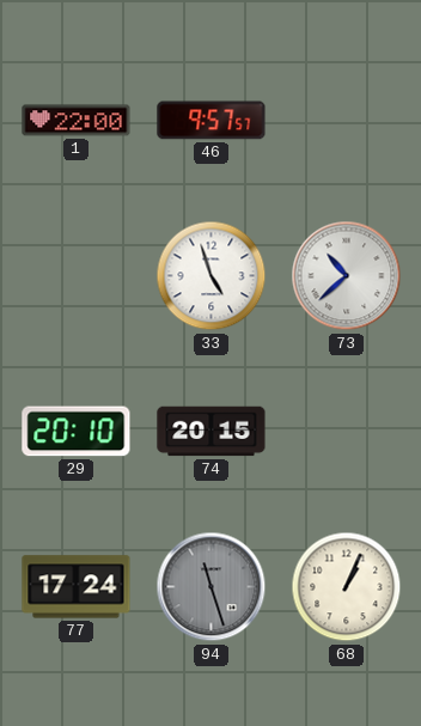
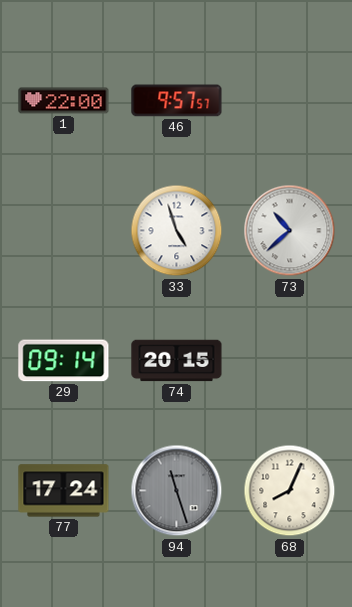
29: 20:10 -> 09:14 (64, 361)
68: 1:04 -> 8:04 (290, 491)
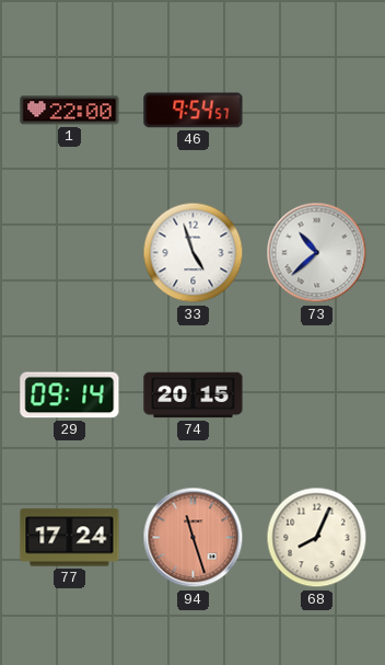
46: 9:57 -> 9:54 (194, 111)
94 dial: grey -> salmon (194, 538)
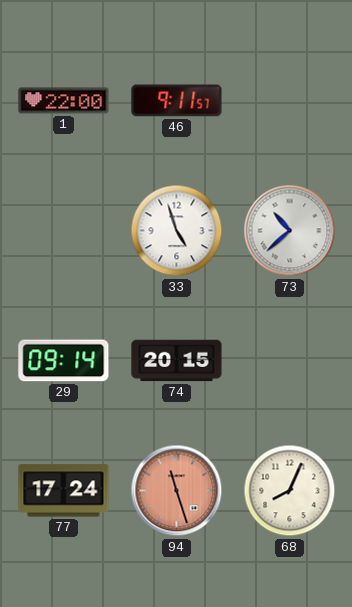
46: 9:54 -> 9:11 (177, 101)
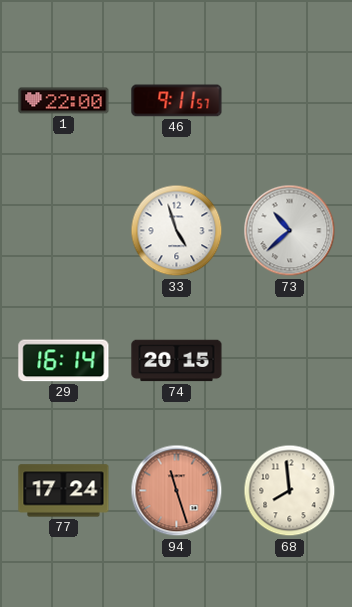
29: 09:14 -> 16:14 (64, 361)
68: 8:04 -> 7:59 (290, 491)
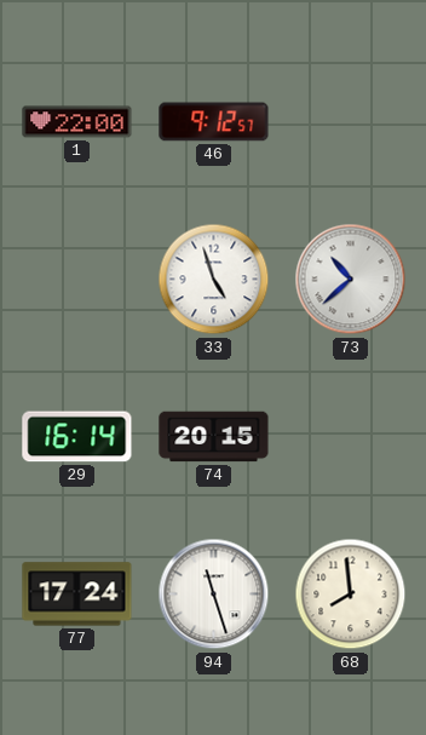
46: 9:11 -> 9:12 (214, 122)
94 dial: salmon -> white (214, 595)
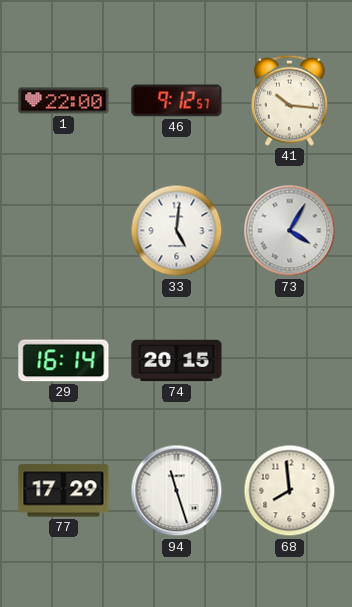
41: none -> 10:16 (289, 100)
33: 4:57 -> 5:01 (177, 231)
73: 10:38 -> 4:05 (290, 231)
77: 17:24 -> 17:29 (64, 491)
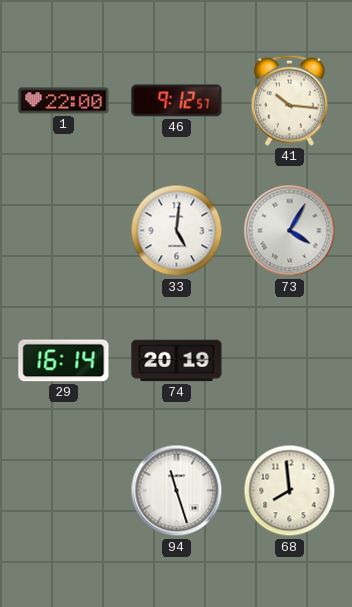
74: 20:15 -> 20:19 (177, 361)
77: 17:29 -> none (64, 491)
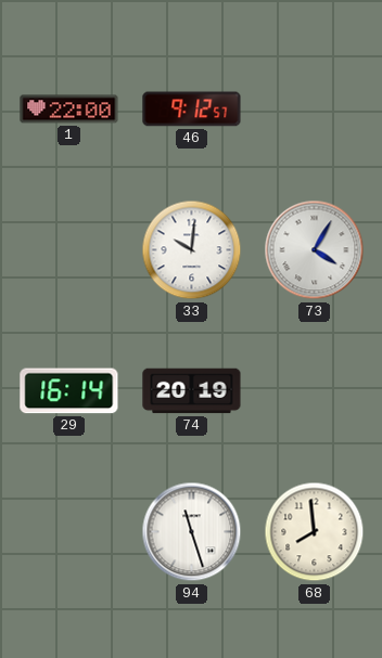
41: 10:16 -> none (289, 100)
33: 5:01 -> 10:01 (192, 250)
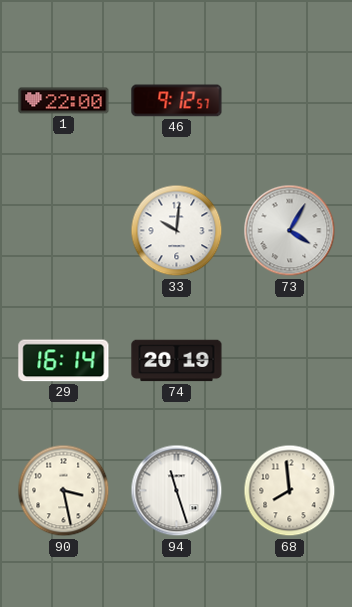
90: none -> 3:28 (64, 491)
